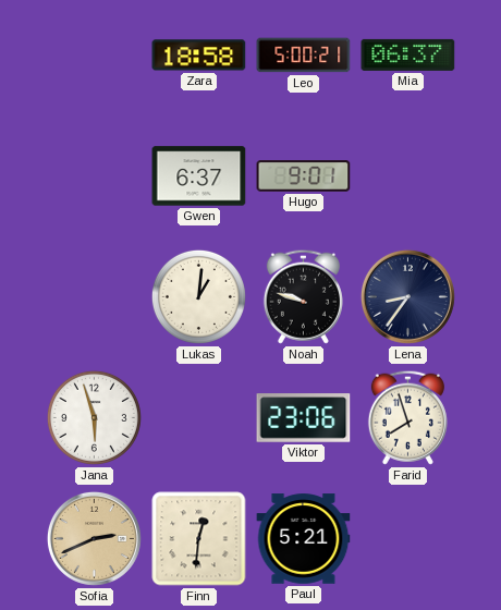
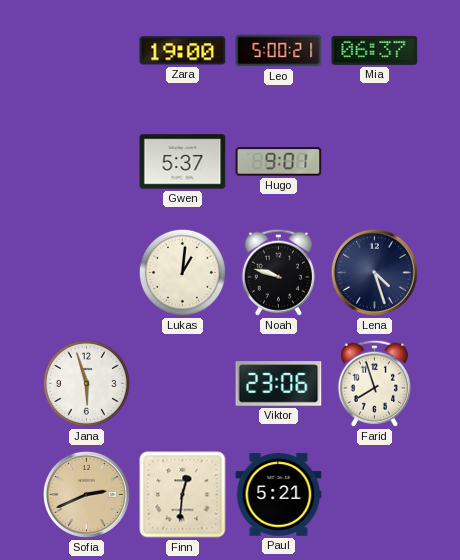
Zara: 18:58 -> 19:00 (183, 51)
Gwen: 6:37 -> 5:37 (183, 162)
Lena: 8:36 -> 4:27 (374, 272)
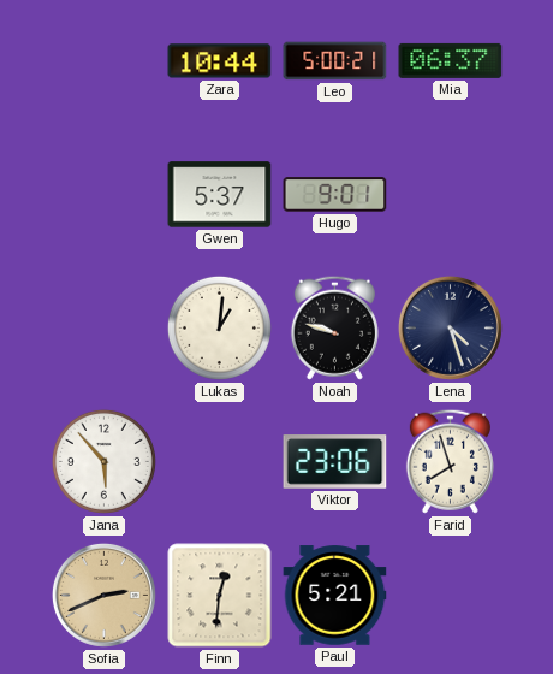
Zara: 19:00 -> 10:44 (220, 61)
Jana: 5:57 -> 5:53 (103, 461)
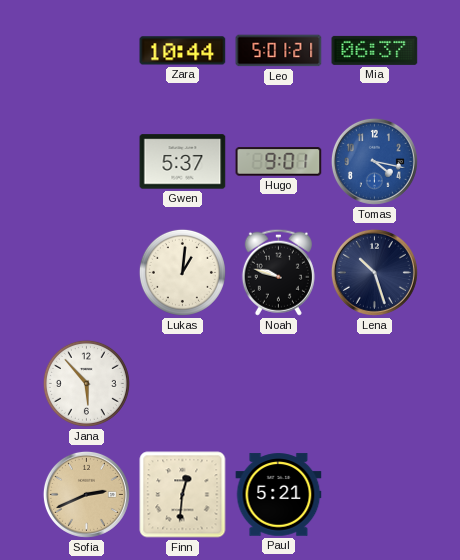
Leo: 5:00 -> 5:01 (279, 51)
Tomas: none -> 4:17 (374, 161)
Lena: 4:27 -> 10:27 (374, 272)
Viktor: 23:06 -> none (335, 462)
Farid: 7:57 -> none (450, 461)
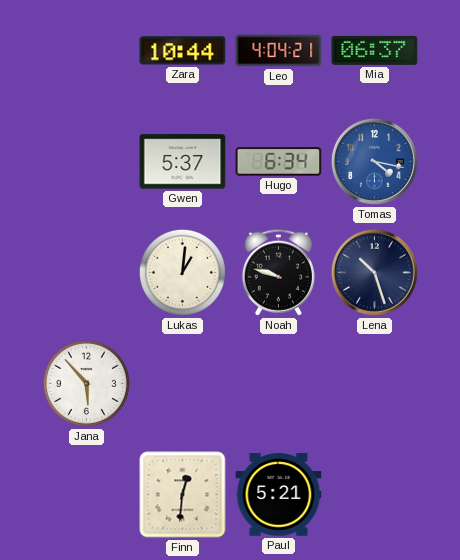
Leo: 5:01 -> 4:04 (279, 51)
Hugo: 9:01 -> 6:34 (279, 162)
Sofia: 2:41 -> none (86, 494)
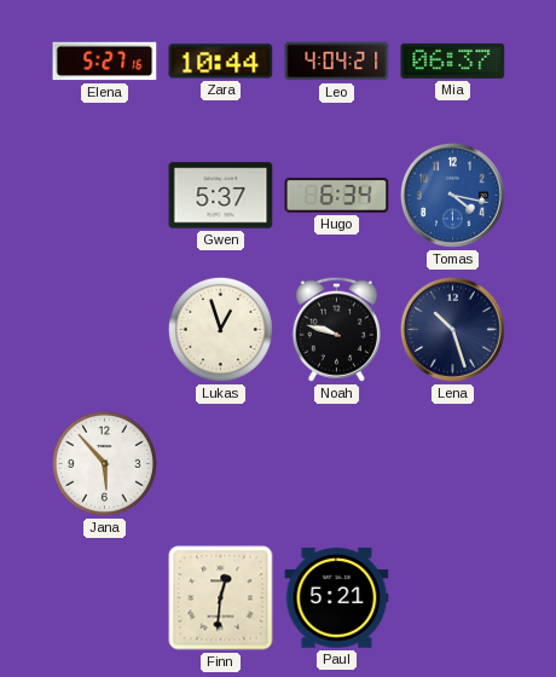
Elena: none -> 5:27 (105, 62)
Lukas: 1:01 -> 12:57 (220, 329)
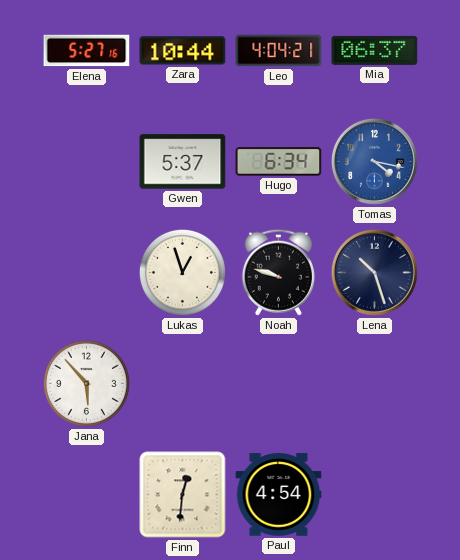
Paul: 5:21 -> 4:54 (279, 495)
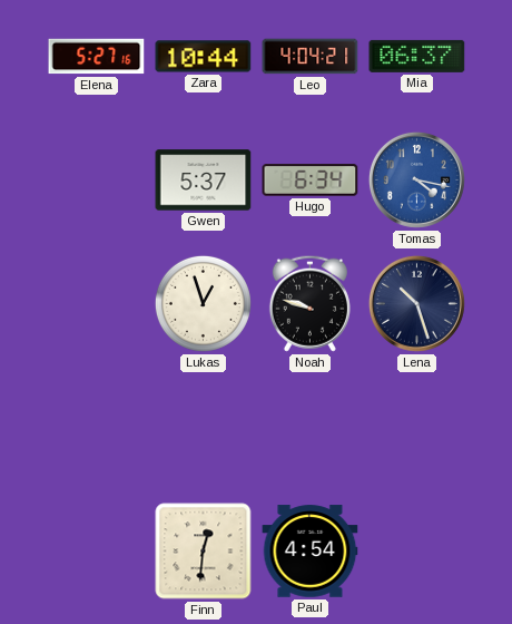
Jana: 5:53 -> none (86, 383)
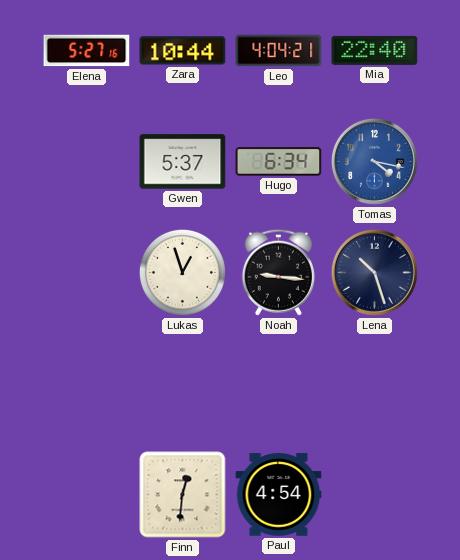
Mia: 06:37 -> 22:40 (375, 50)
Noah: 9:48 -> 9:16 (278, 272)
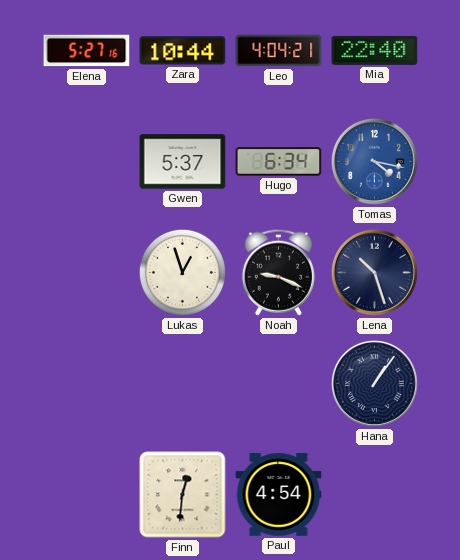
Noah: 9:16 -> 9:19 (278, 272)
Hana: none -> 1:06 (374, 383)
